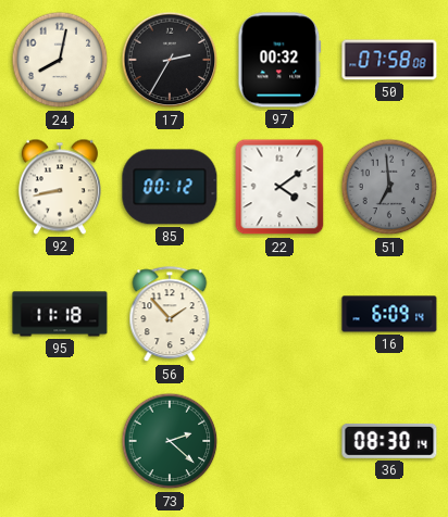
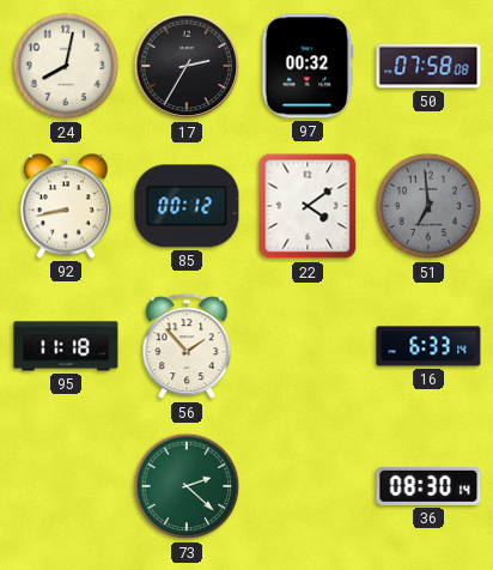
16: 6:09 -> 6:33 (428, 346)
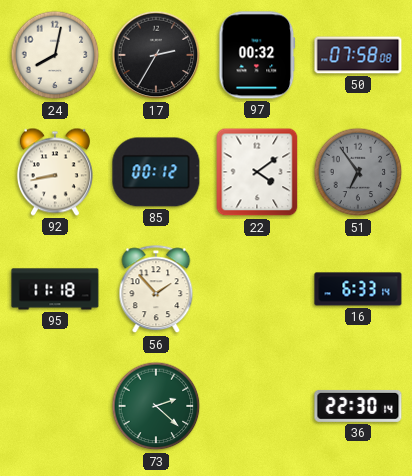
51: 6:59 -> 6:54 (358, 172)
36: 08:30 -> 22:30 (358, 406)
